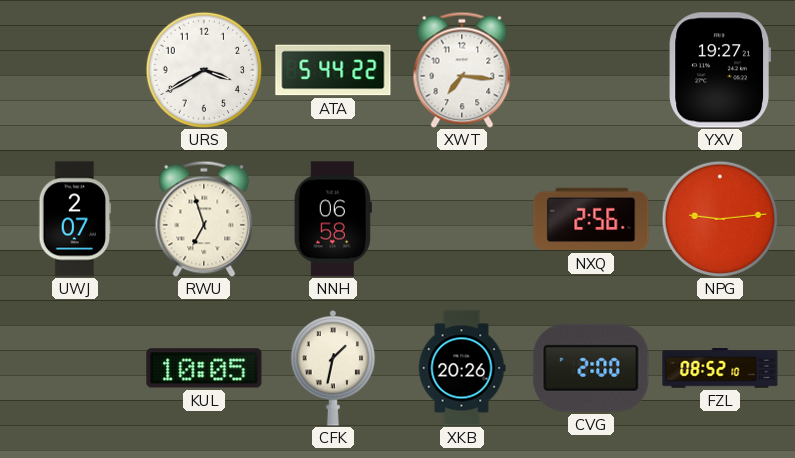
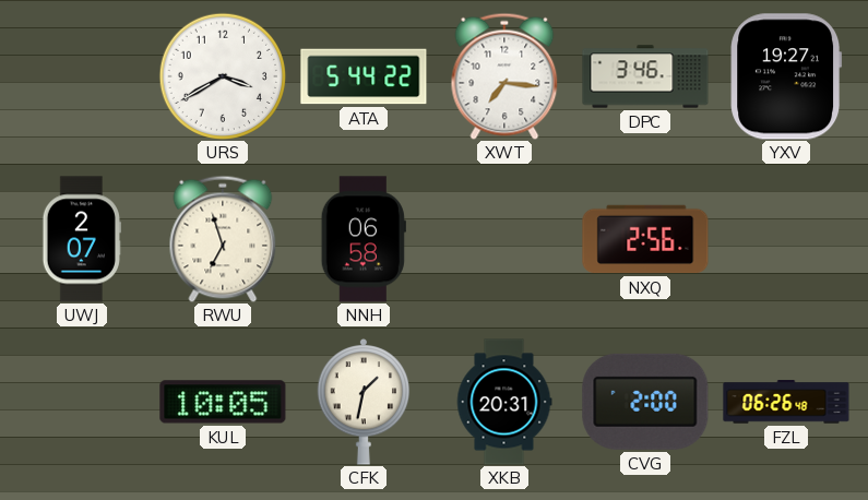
DPC: none -> 3:46 (645, 76)
NPG: 9:14 -> none (720, 219)
XKB: 20:26 -> 20:31 (504, 402)
FZL: 08:52 -> 06:26 (786, 402)
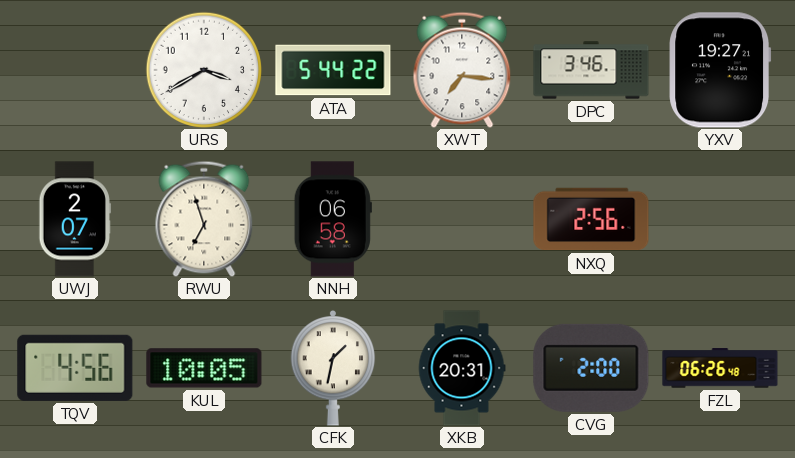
TQV: none -> 4:56 (75, 368)
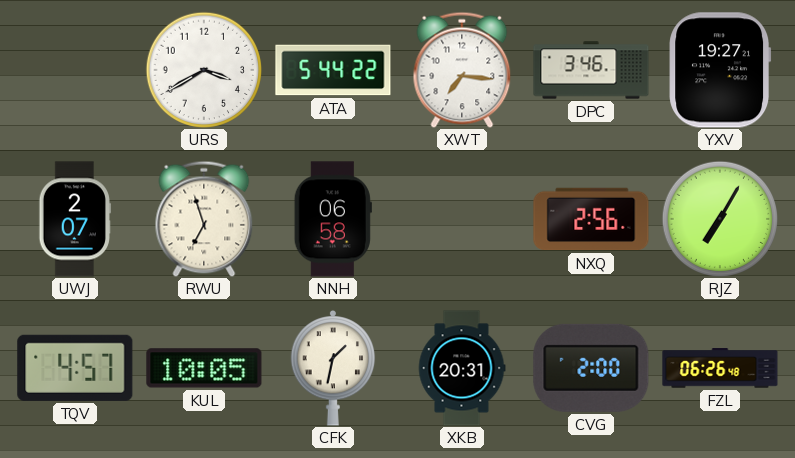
RJZ: none -> 7:05 (720, 219)
TQV: 4:56 -> 4:57 (75, 368)
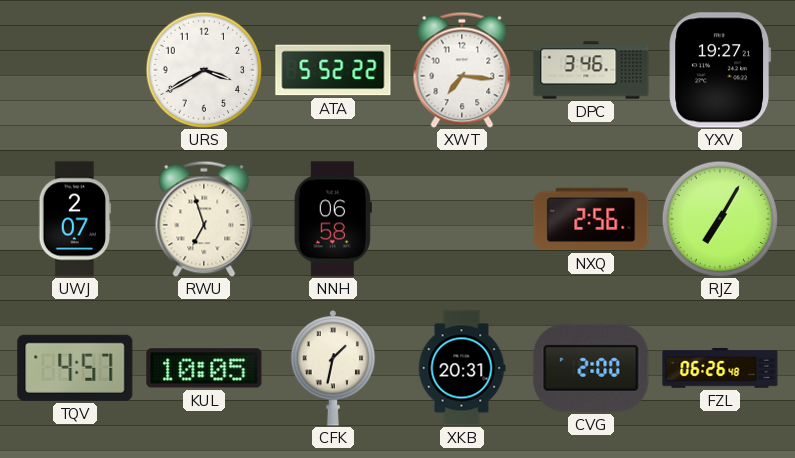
ATA: 5:44 -> 5:52 (333, 70)
